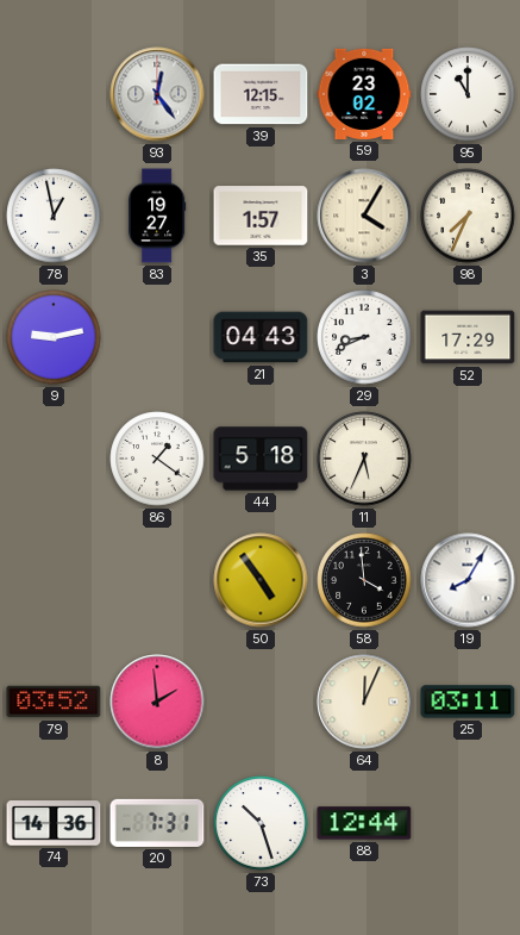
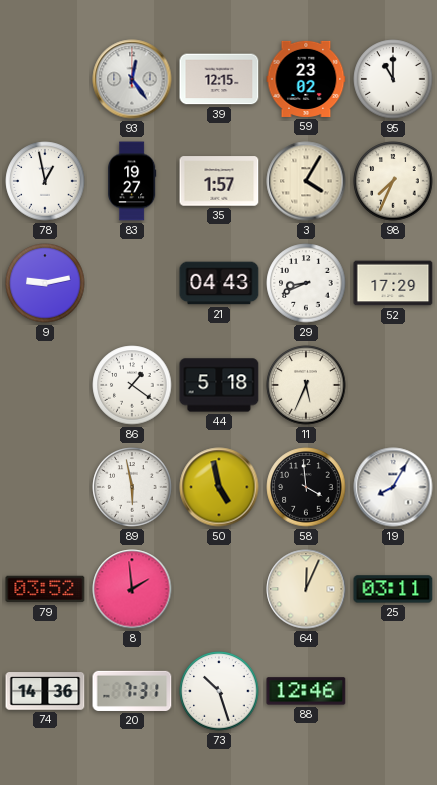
89: none -> 5:58 (132, 487)
50: 4:54 -> 4:58 (219, 487)
88: 12:44 -> 12:46 (306, 691)
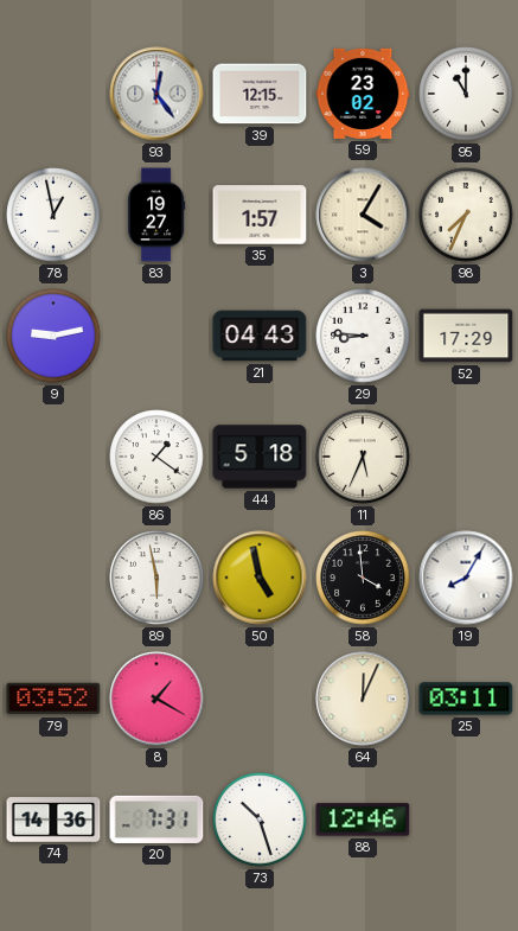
29: 8:41 -> 8:46 (363, 336)
8: 1:59 -> 1:20 (156, 699)
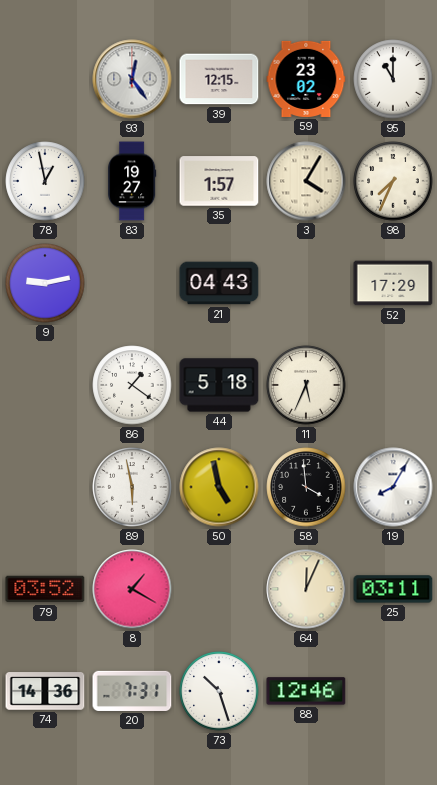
29: 8:46 -> none (363, 336)
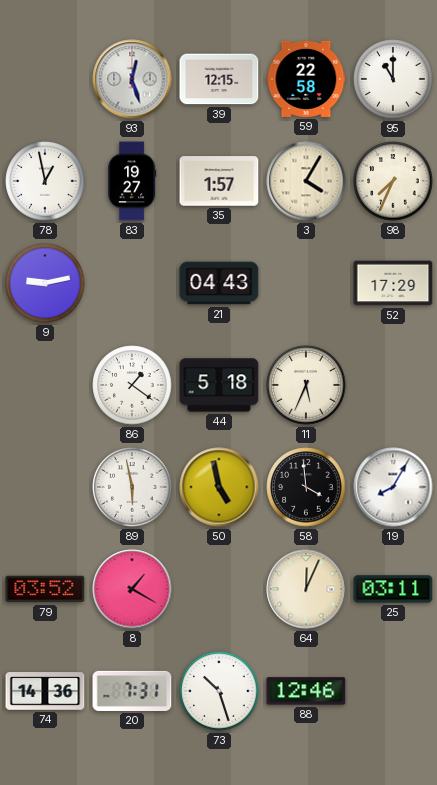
93: 12:24 -> 12:27 (132, 79)
59: 23:02 -> 22:58 (306, 79)
